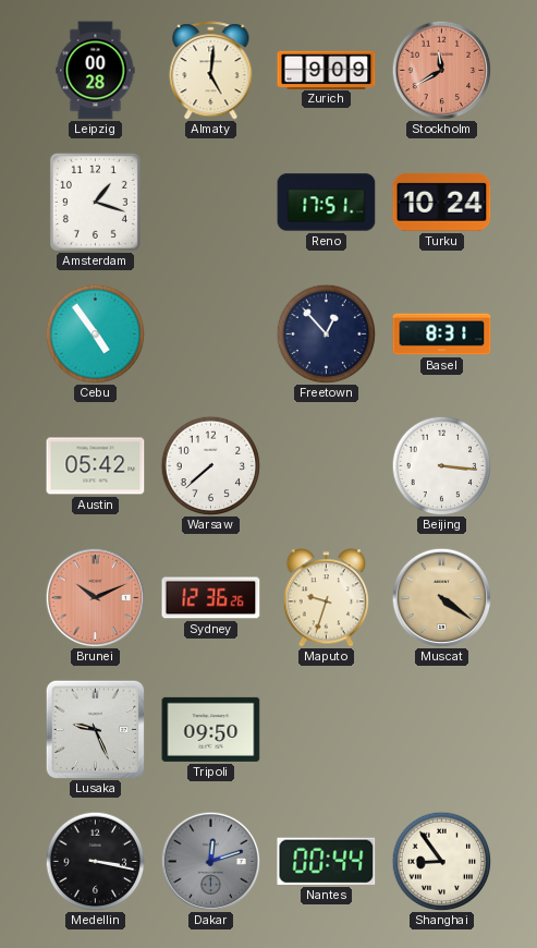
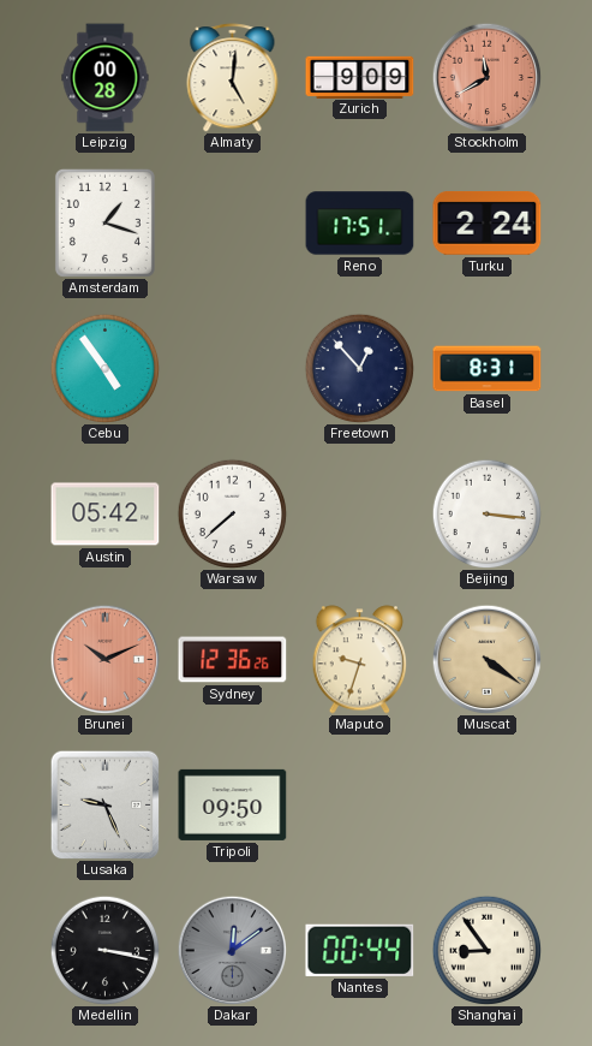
Turku: 10:24 -> 2:24 (488, 222)
Dakar: 12:12 -> 12:09 (232, 950)
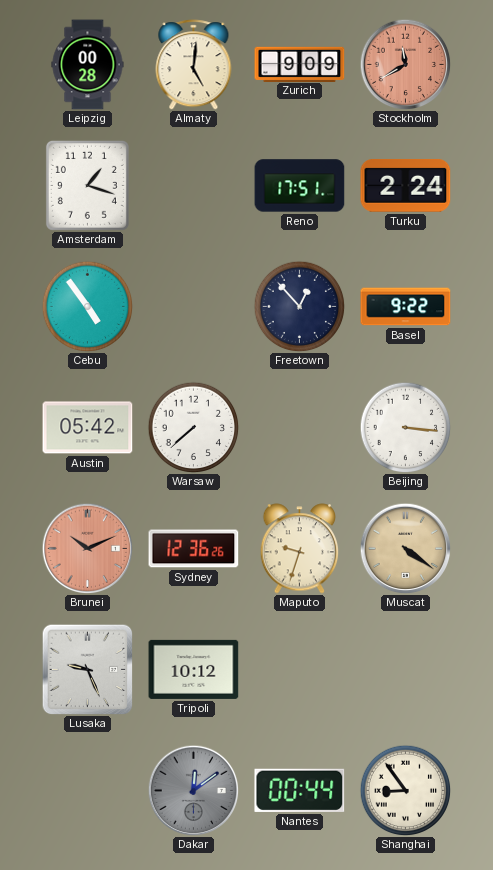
Basel: 8:31 -> 9:22 (406, 307)
Tripoli: 09:50 -> 10:12 (194, 669)
Medellin: 3:17 -> none (104, 950)
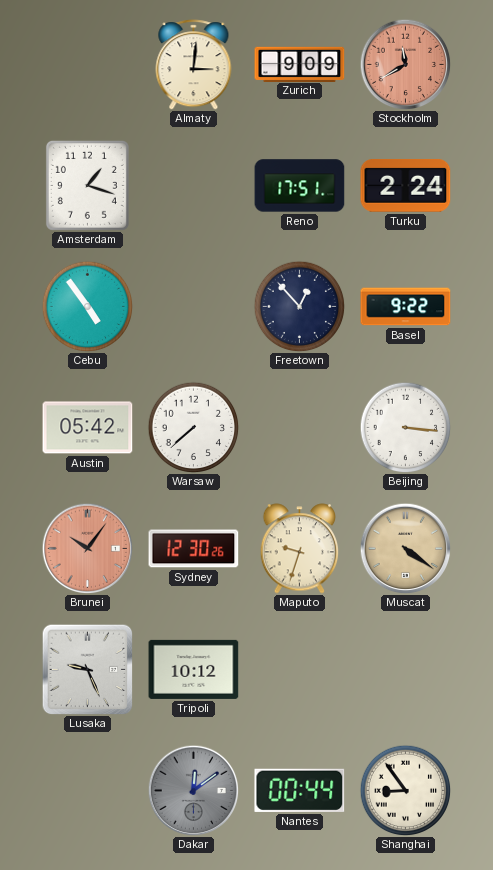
Leipzig: 00:28 -> none (88, 65)
Almaty: 5:01 -> 3:01 (194, 65)
Brunei: 10:11 -> 10:06 (87, 548)
Sydney: 12:36 -> 12:30 (194, 549)
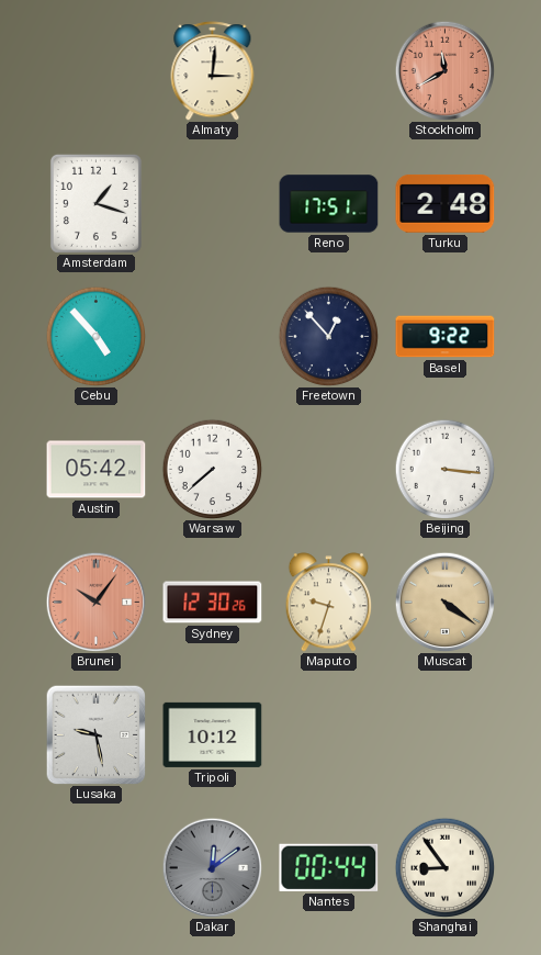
Zurich: 9:09 -> none (300, 64)
Turku: 2:24 -> 2:48 (446, 203)
Cebu: 4:54 -> 4:53 (95, 336)
Lusaka: 9:26 -> 9:28 (95, 734)
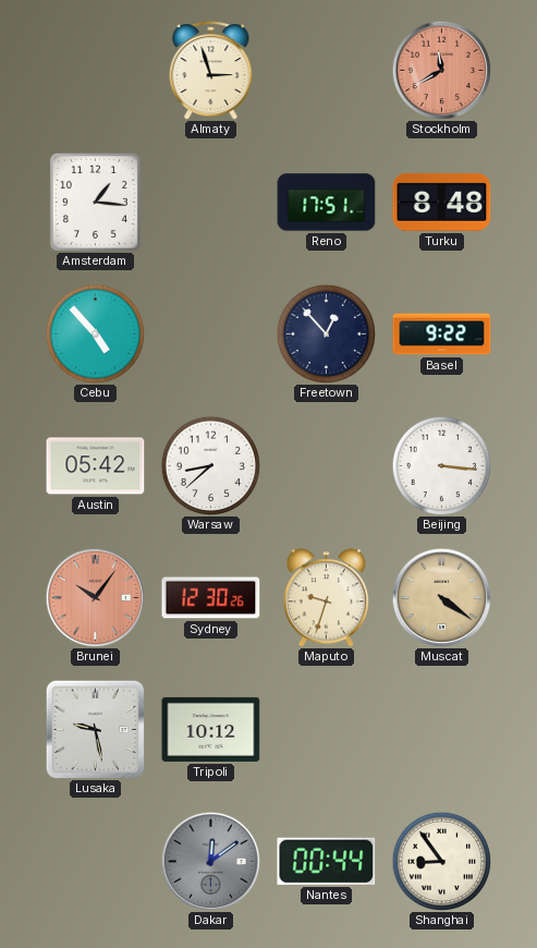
Almaty: 3:01 -> 2:57 (211, 71)
Amsterdam: 1:18 -> 1:16 (95, 202)
Turku: 2:48 -> 8:48 (442, 202)
Warsaw: 7:38 -> 8:38 (210, 465)
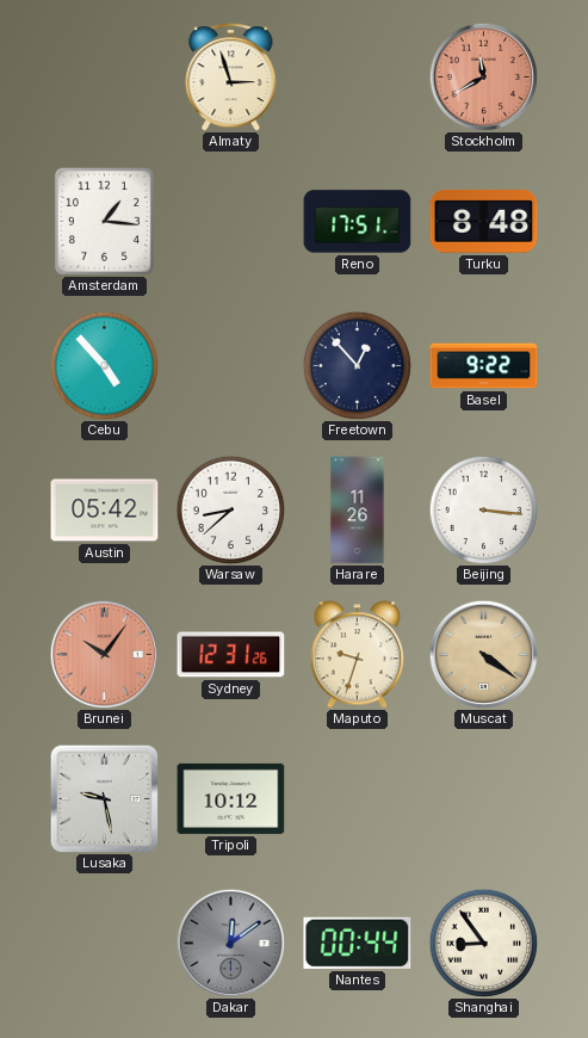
Harare: none -> 11:26 (358, 511)
Sydney: 12:30 -> 12:31 (231, 655)
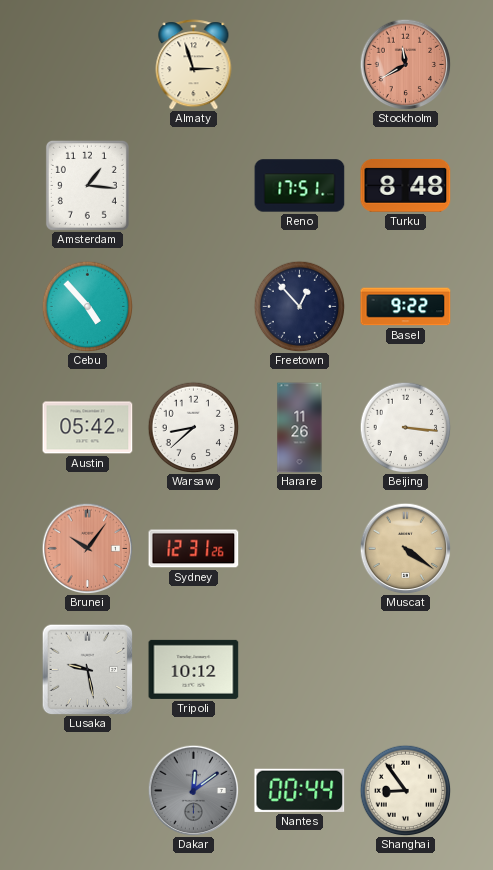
Maputo: 9:33 -> none (358, 655)
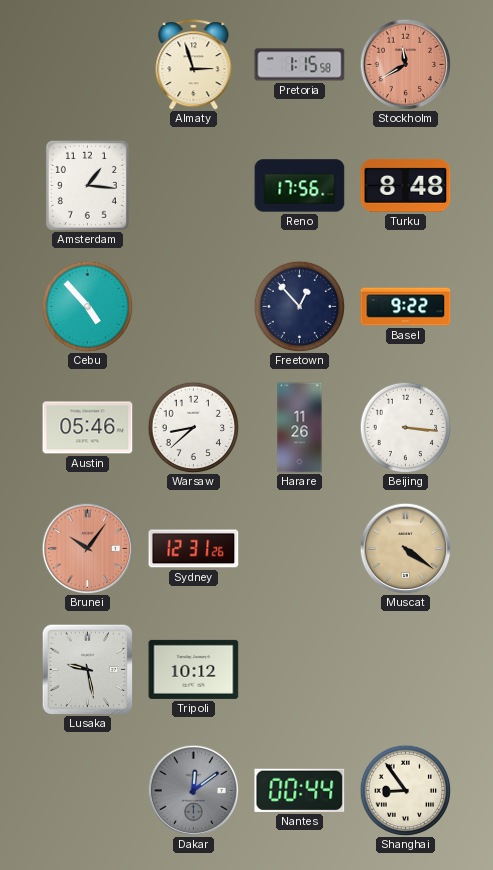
Pretoria: none -> 1:15 (300, 65)
Reno: 17:51 -> 17:56 (300, 186)
Austin: 05:42 -> 05:46 (88, 428)
